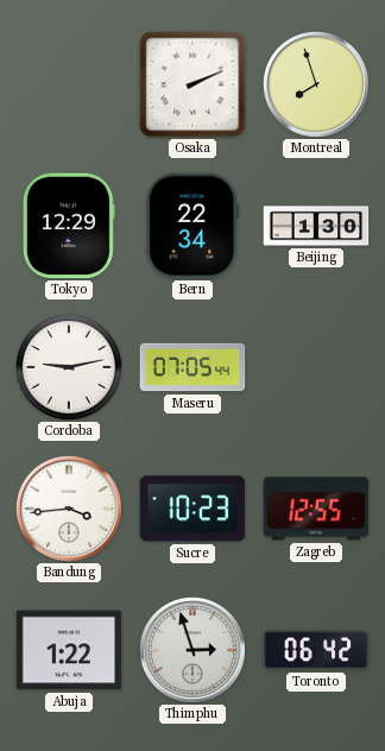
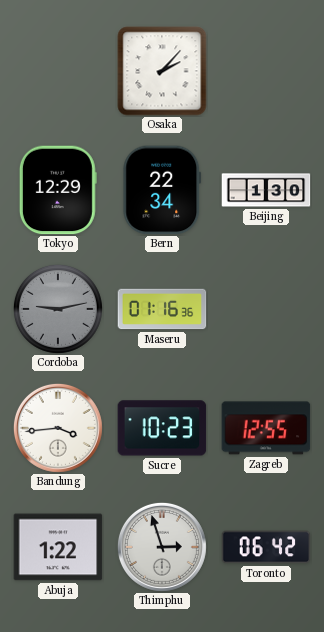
Osaka: 2:11 -> 2:07 (162, 71)
Montreal: 7:57 -> none (316, 84)
Cordoba dial: white -> grey (58, 309)
Maseru: 07:05 -> 01:16 (162, 309)
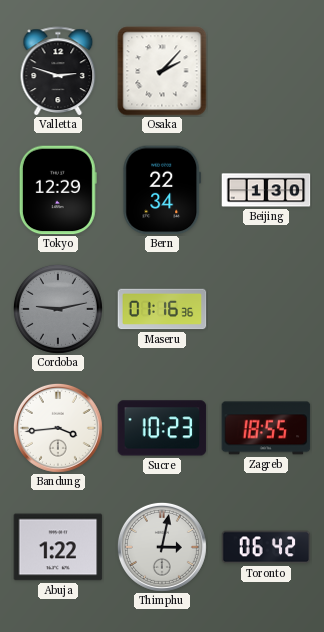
Valletta: none -> 2:48 (58, 71)
Zagreb: 12:55 -> 18:55 (266, 428)
Thimphu: 2:57 -> 3:02 (162, 547)
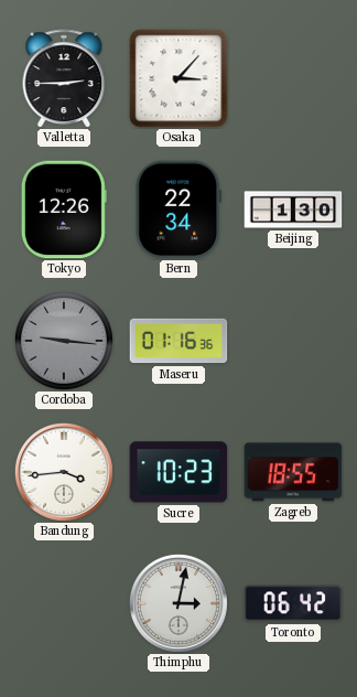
Valletta: 2:48 -> 2:45 (64, 78)
Osaka: 2:07 -> 3:07 (178, 78)
Tokyo: 12:29 -> 12:26 (64, 210)
Cordoba: 9:13 -> 9:16 (64, 341)
Abuja: 1:22 -> none (58, 547)
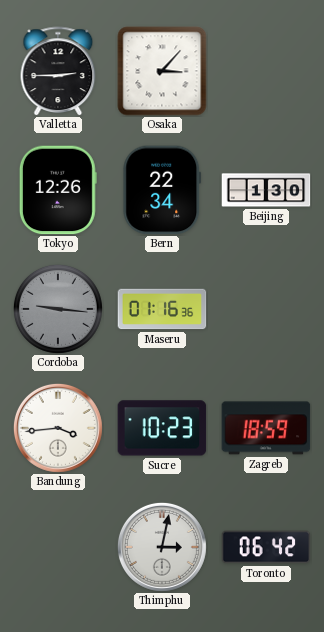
Zagreb: 18:55 -> 18:59 (266, 428)
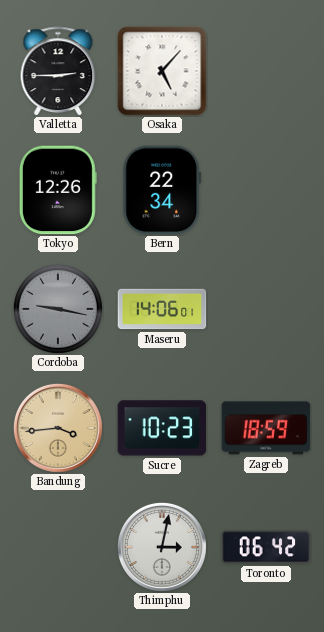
Osaka: 3:07 -> 5:07 (162, 71)
Beijing: 1:30 -> none (266, 190)
Cordoba: 9:16 -> 9:17 (58, 309)
Maseru: 01:16 -> 14:06 (162, 309)
Bandung dial: white -> champagne (58, 428)
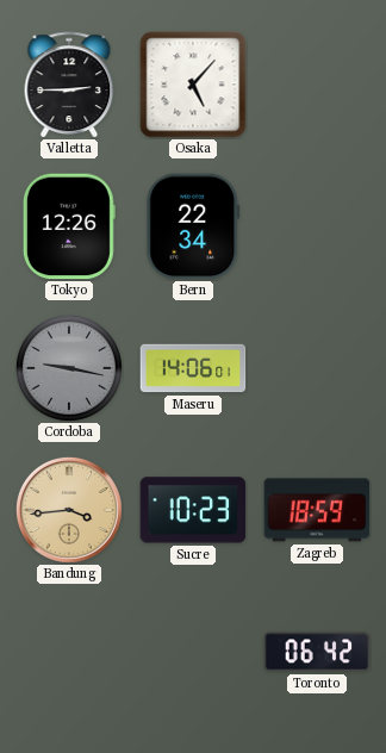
Thimphu: 3:02 -> none (162, 547)
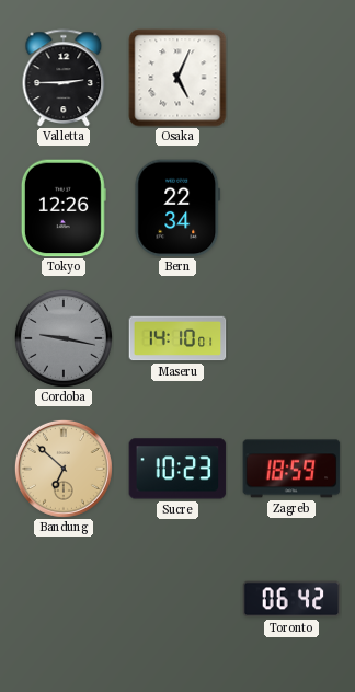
Osaka: 5:07 -> 5:04 (177, 78)
Maseru: 14:06 -> 14:10 (177, 338)
Bandung: 3:44 -> 6:52 (64, 469)
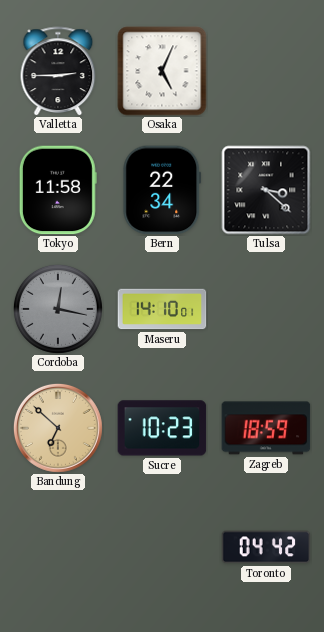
Tokyo: 12:26 -> 11:58 (58, 190)
Tulsa: none -> 3:22 (266, 190)
Cordoba: 9:17 -> 12:17 (58, 309)
Toronto: 06:42 -> 04:42 (266, 547)
